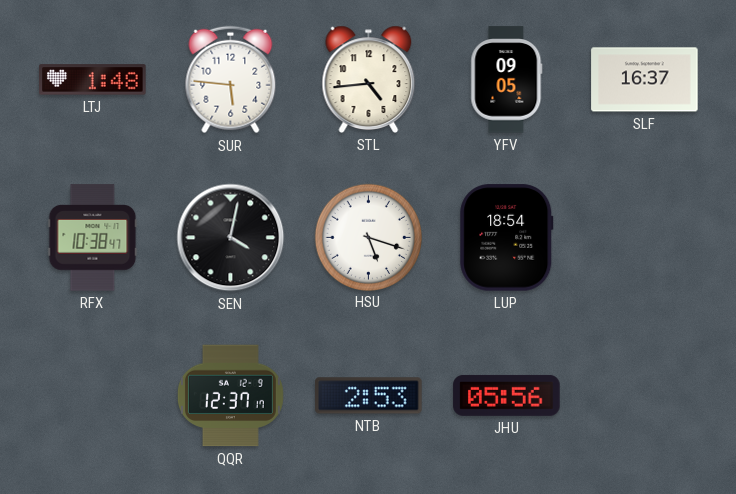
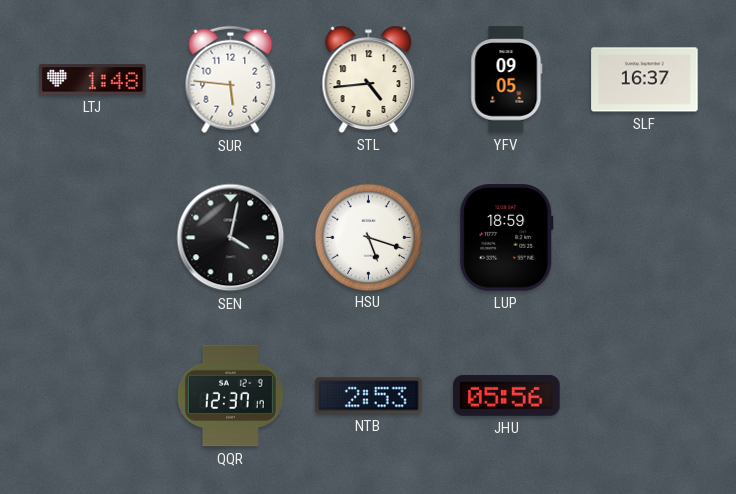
RFX: 10:38 -> none (93, 238)
LUP: 18:54 -> 18:59 (507, 238)
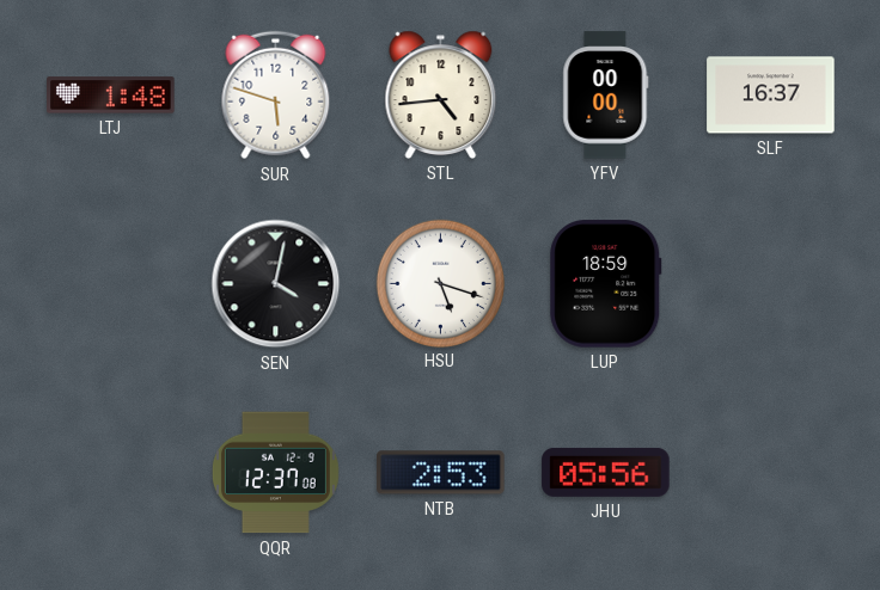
SUR: 5:46 -> 5:48 (276, 96)
YFV: 09:05 -> 00:00 (606, 96)
QQR: 12:37:17 -> 12:37:08 (275, 473)
